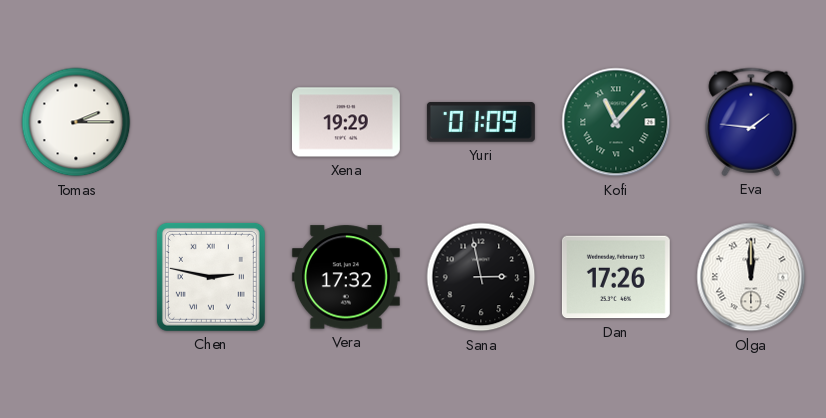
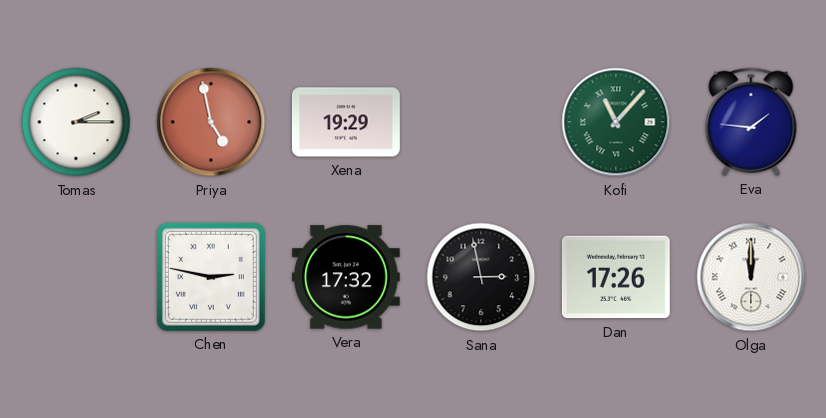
Priya: none -> 4:58 (211, 122)
Yuri: 01:09 -> none (481, 122)
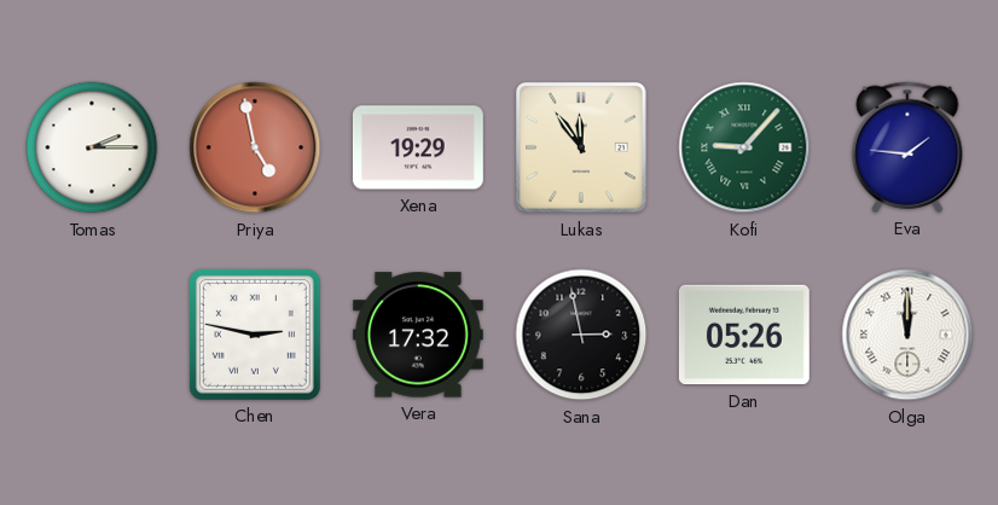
Lukas: none -> 11:54 (582, 149)
Kofi: 11:07 -> 9:07 (744, 147)
Dan: 17:26 -> 05:26 (744, 335)
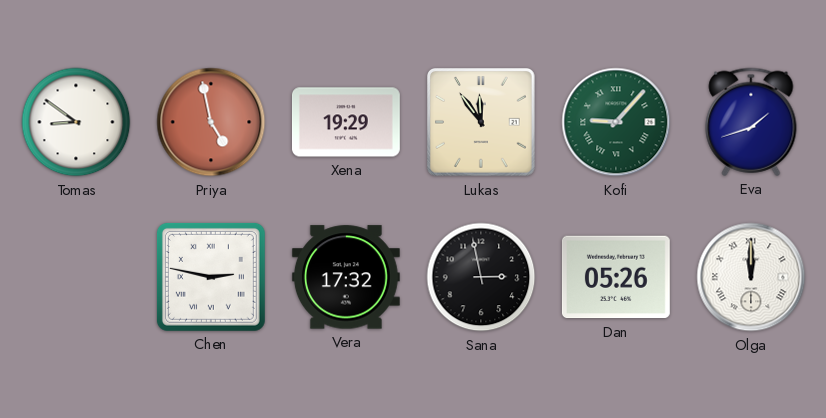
Tomas: 2:15 -> 8:51 (76, 122)
Eva: 1:46 -> 1:42 (751, 122)
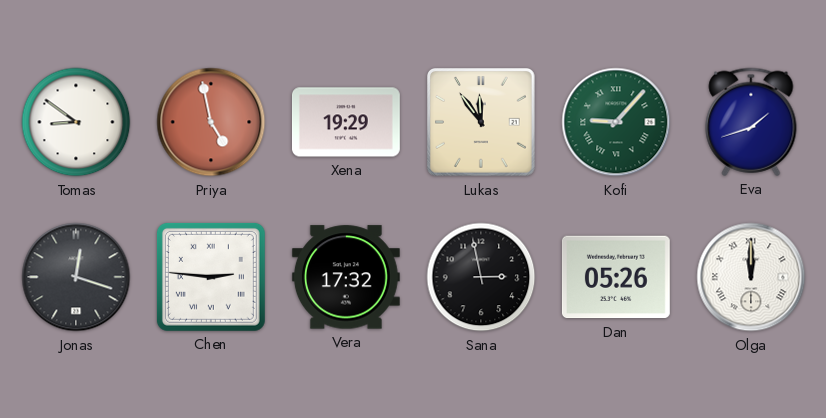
Jonas: none -> 12:18 (76, 277)
Chen: 2:47 -> 2:46 (211, 277)
